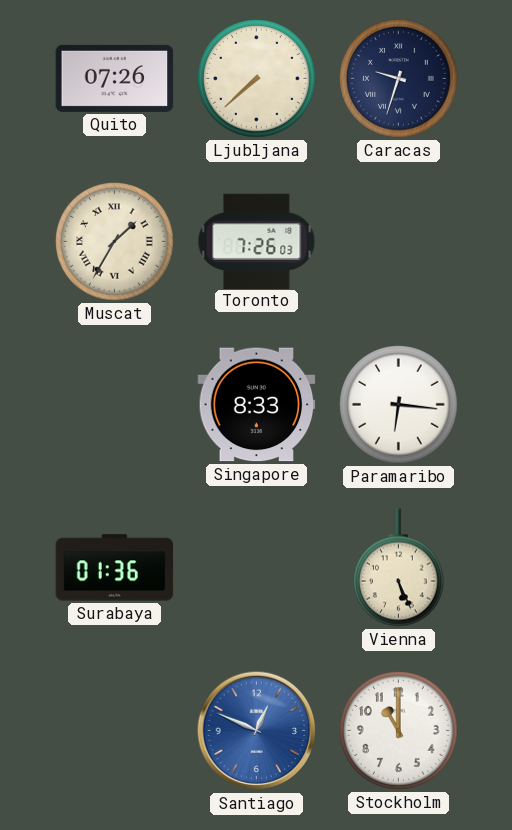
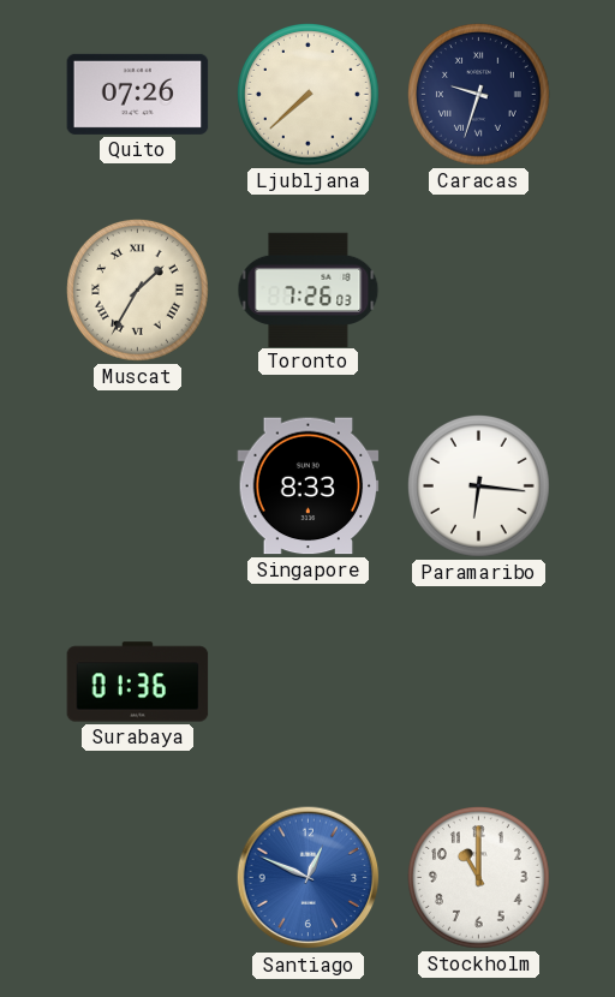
Vienna: 5:26 -> none (398, 568)
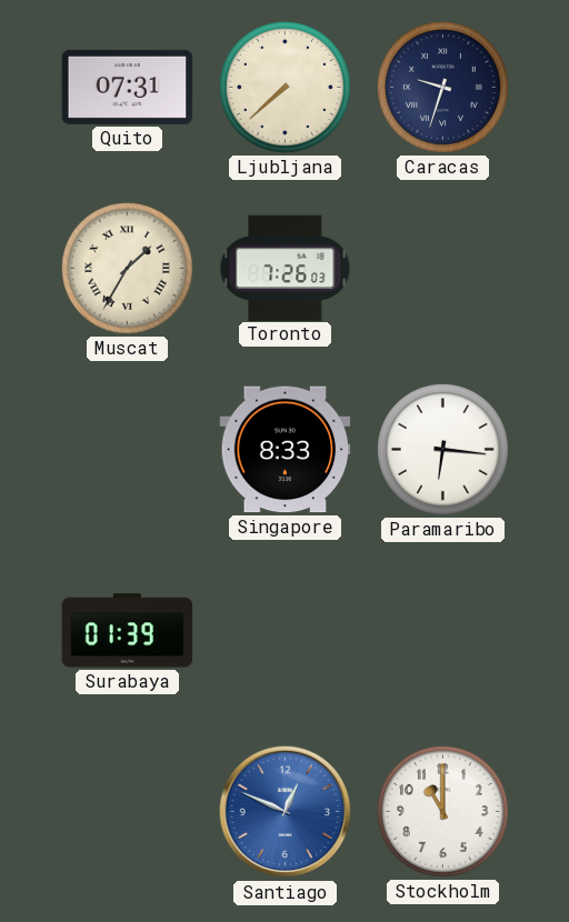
Quito: 07:26 -> 07:31 (128, 87)
Surabaya: 01:36 -> 01:39 (128, 631)
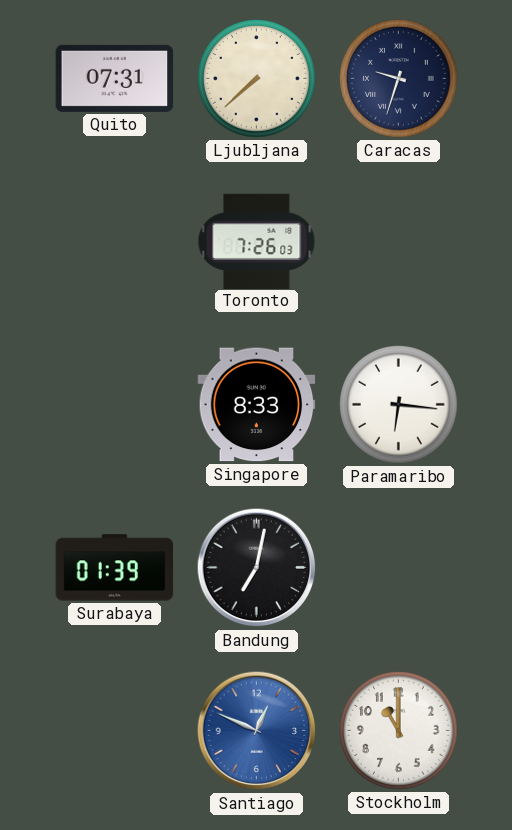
Muscat: 1:35 -> none (128, 269)
Bandung: none -> 7:02 (257, 568)
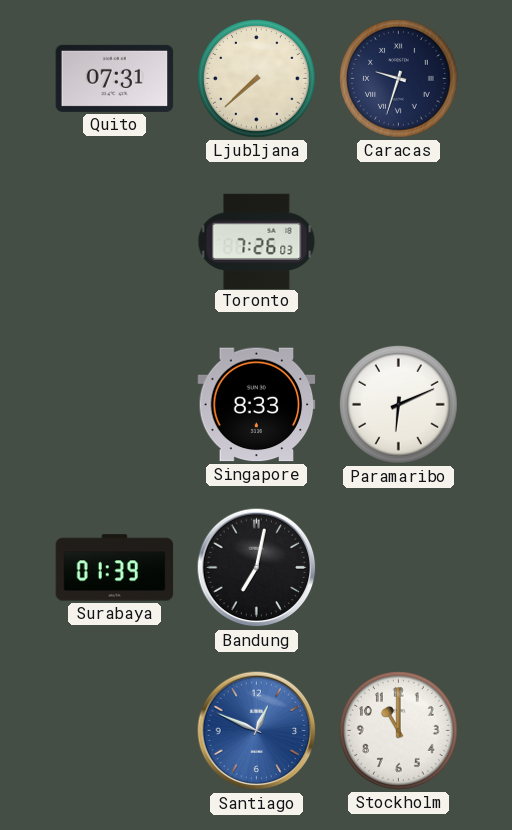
Paramaribo: 6:16 -> 6:11 (399, 405)
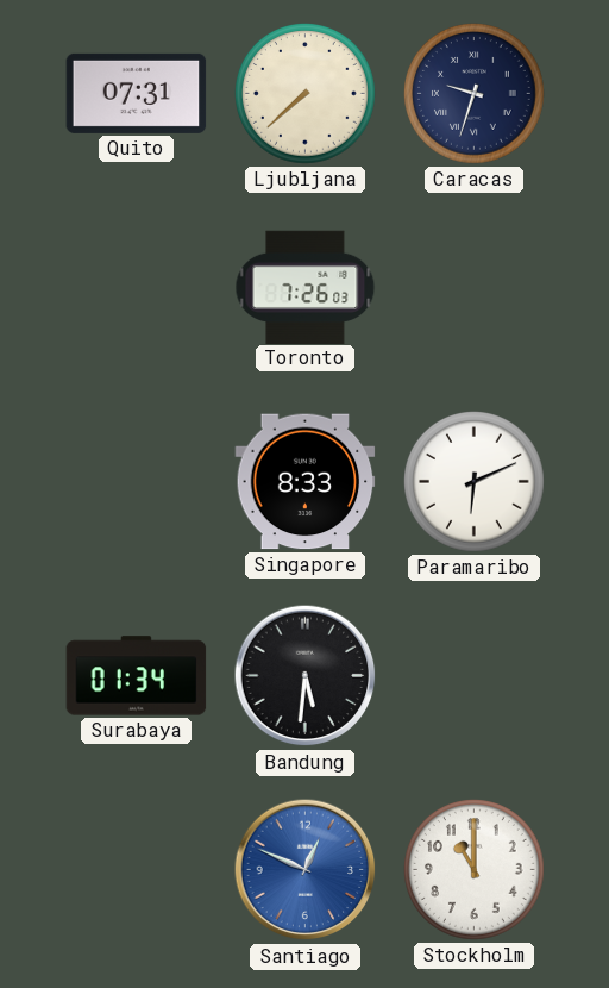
Surabaya: 01:39 -> 01:34 (137, 676)
Bandung: 7:02 -> 5:31 (306, 676)
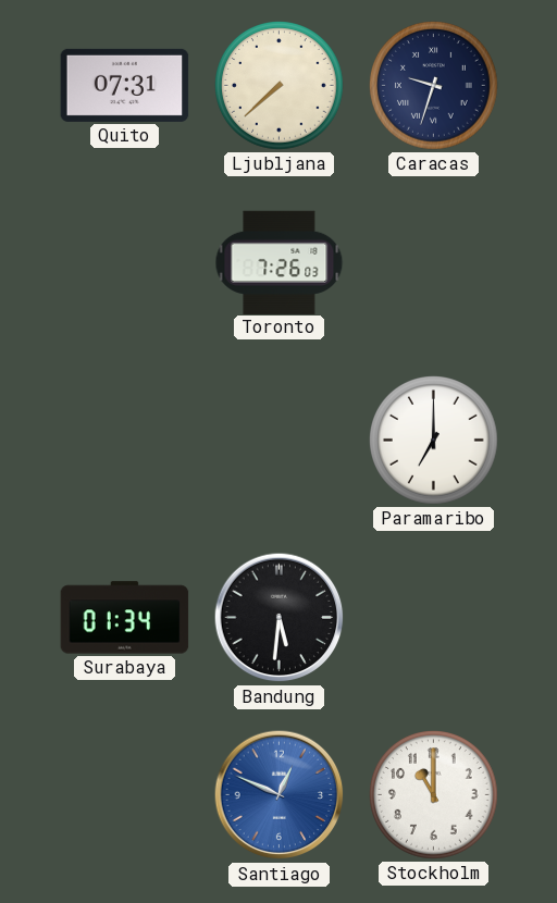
Singapore: 8:33 -> none (306, 482)
Paramaribo: 6:11 -> 7:00 (434, 441)
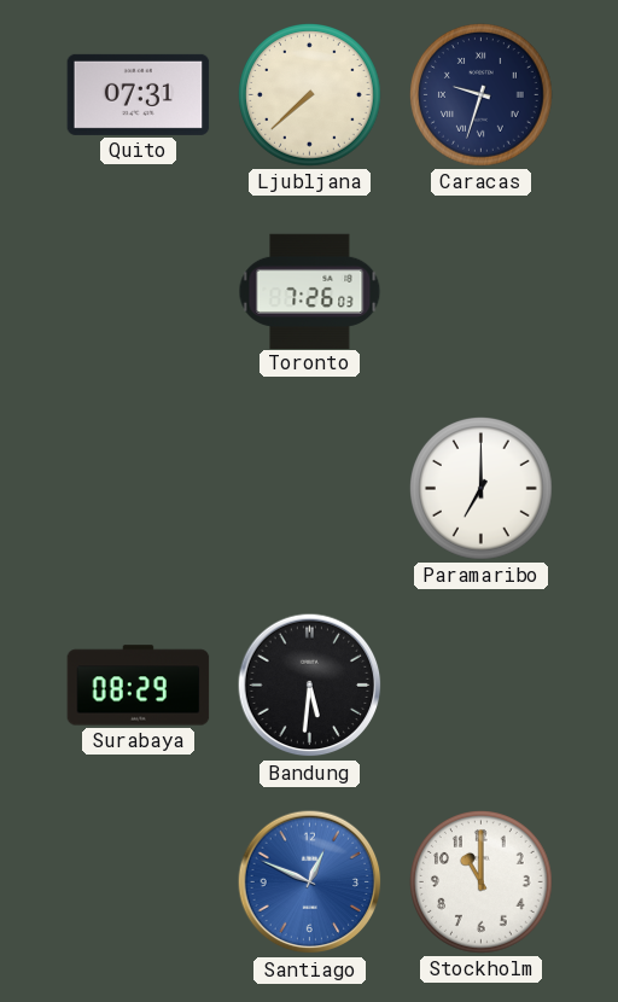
Surabaya: 01:34 -> 08:29 (139, 686)
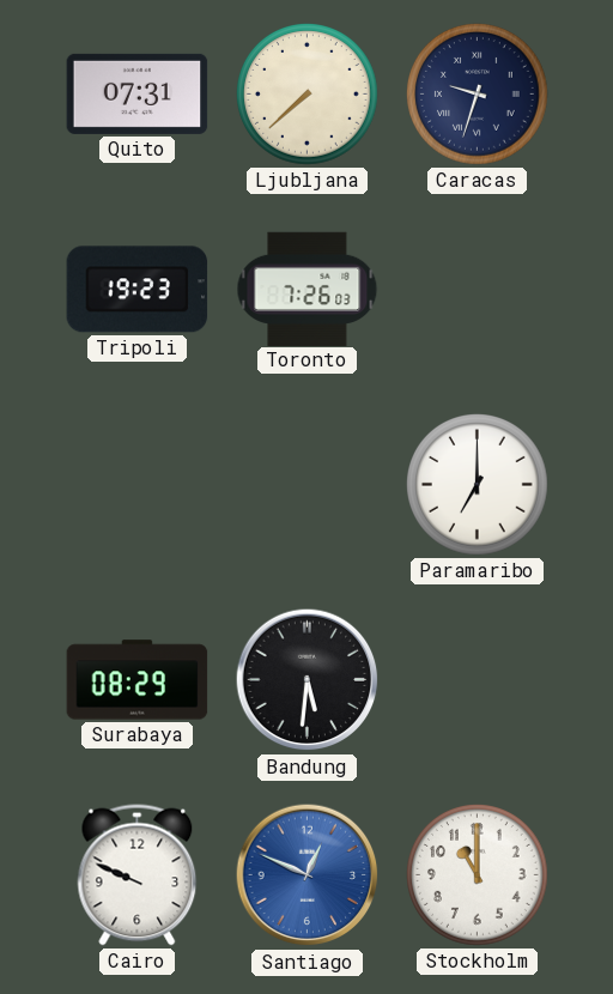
Tripoli: none -> 19:23 (138, 290)
Cairo: none -> 9:49 (138, 875)
